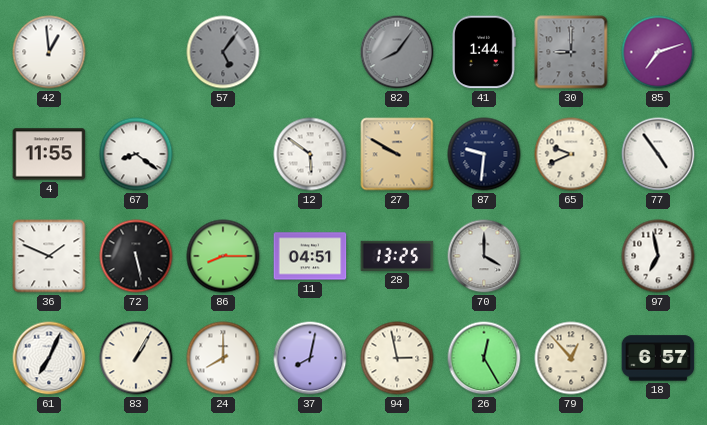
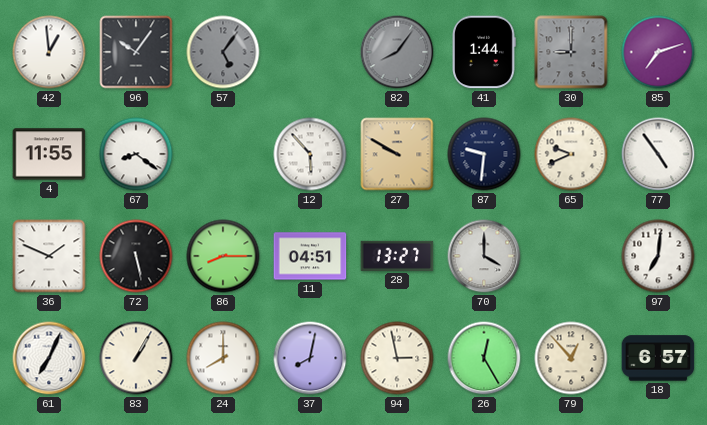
96: none -> 10:06 (136, 52)
12: 5:51 -> 5:53 (310, 154)
28: 13:25 -> 13:27 (397, 256)
97: 6:58 -> 7:01 (658, 256)
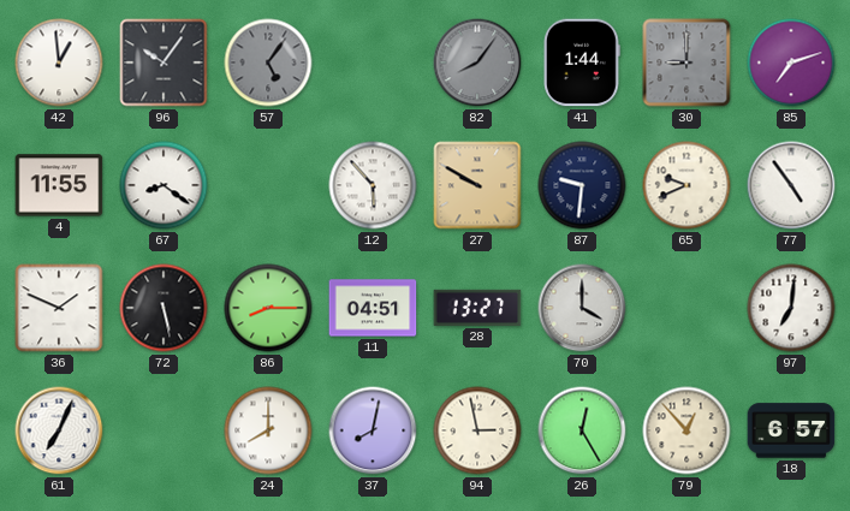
83: 1:05 -> none (136, 358)
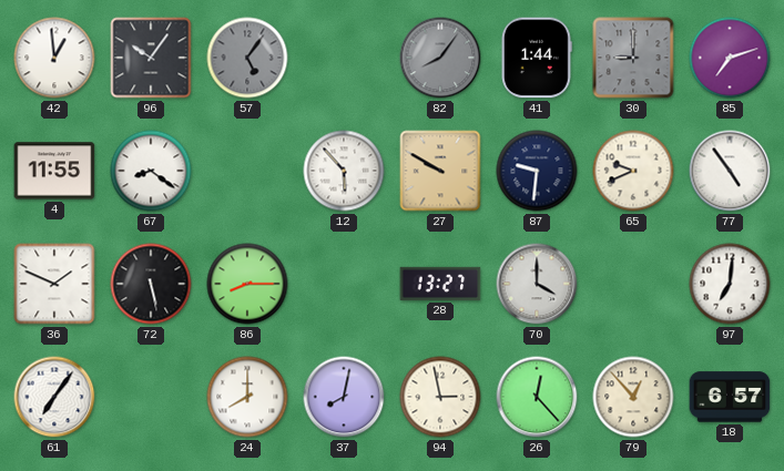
11: 04:51 -> none (373, 308)
61: 7:04 -> 7:06 (54, 397)
26: 12:25 -> 12:23 (537, 397)
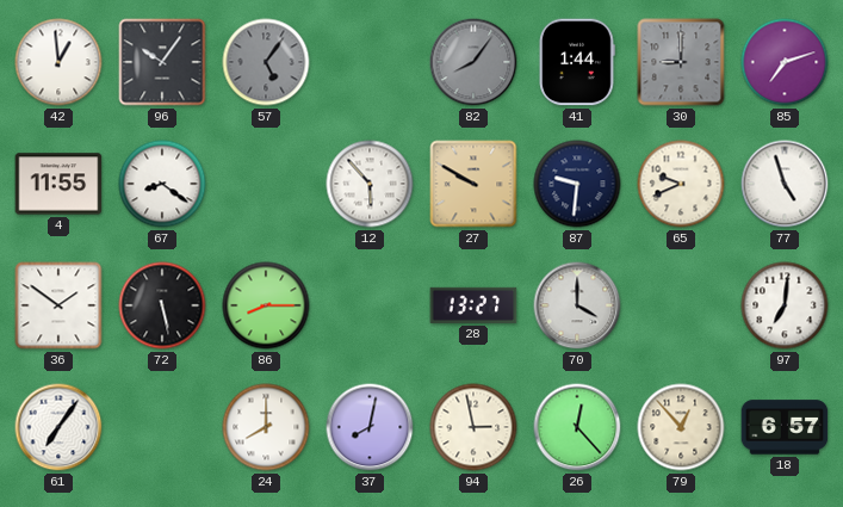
77: 4:54 -> 4:57 (785, 184)
36: 1:49 -> 1:51 (58, 305)
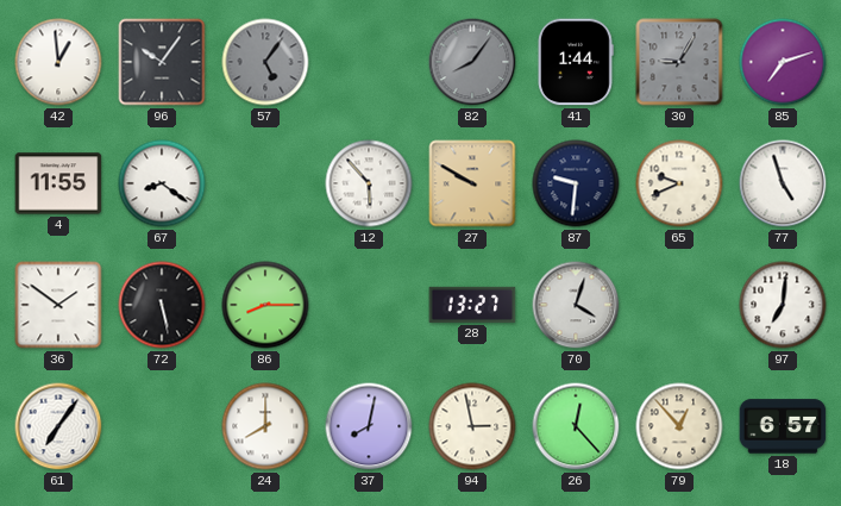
30: 9:00 -> 9:05 (679, 62)
70: 4:00 -> 4:03 (576, 305)
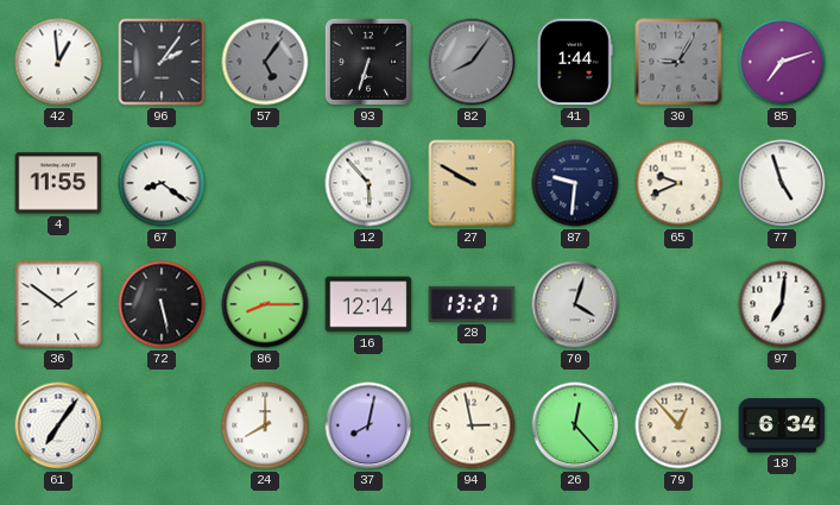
96: 10:06 -> 2:06 (162, 62)
93: none -> 6:33 (368, 62)
16: none -> 12:14 (368, 304)
18: 6:57 -> 6:34 (782, 425)
